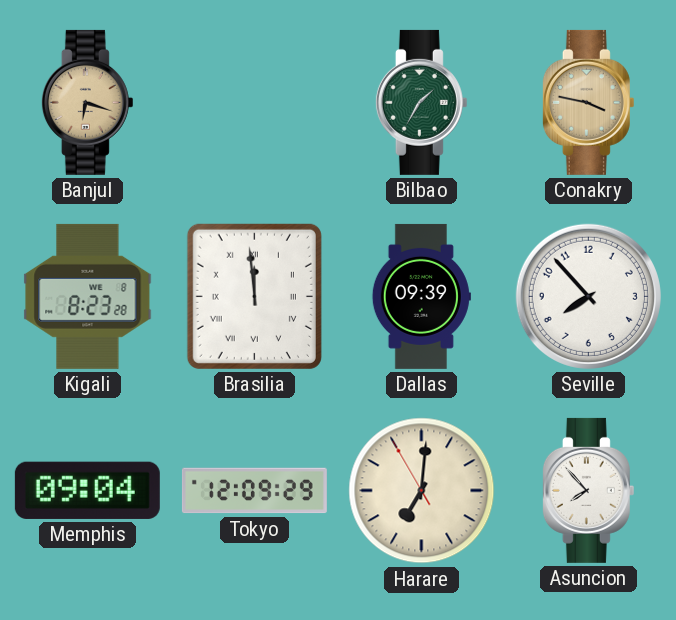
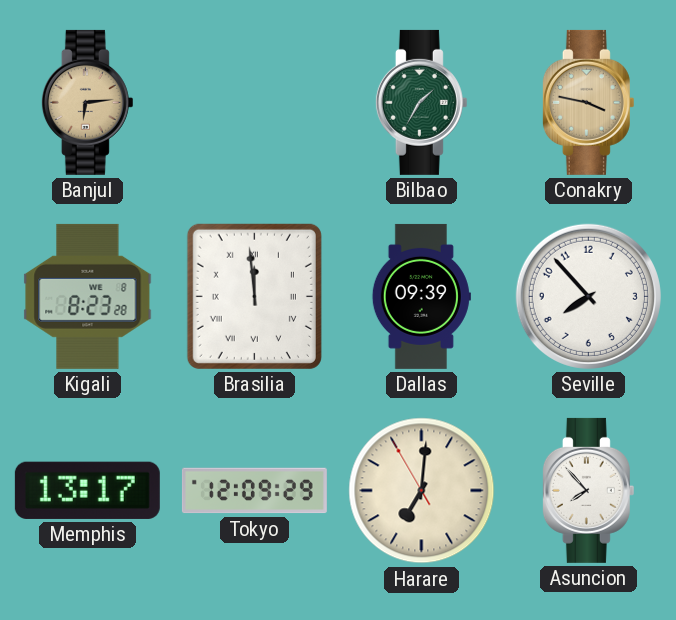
Banjul: 6:18 -> 6:14 (87, 102)
Memphis: 09:04 -> 13:17 (87, 490)
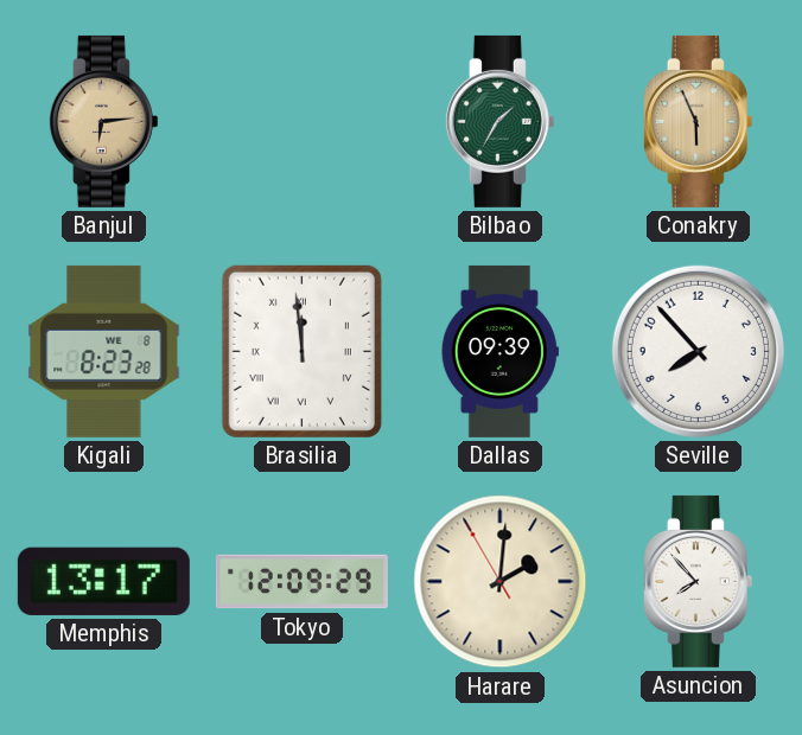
Conakry: 3:47 -> 5:56 (698, 121)
Harare: 7:00 -> 2:00 (501, 582)
